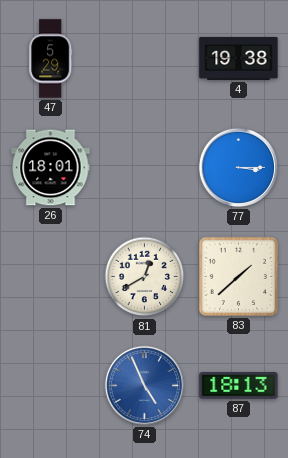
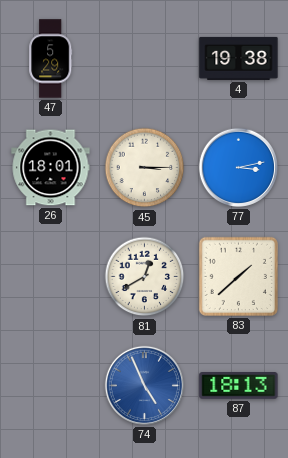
45: none -> 3:15 (145, 168)
77: 3:15 -> 3:13 (238, 167)
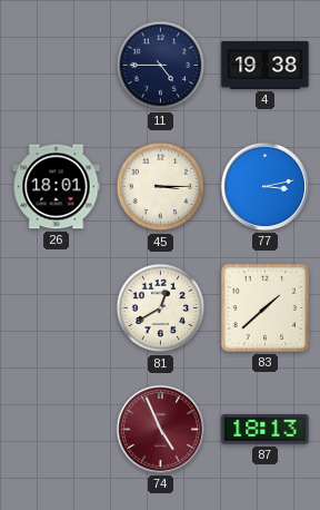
47: 5:29 -> none (51, 59)
11: none -> 4:45 (161, 66)
74 dial: blue -> burgundy (160, 429)
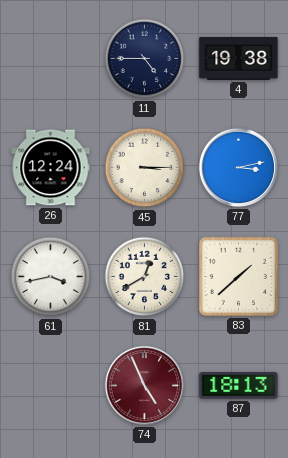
26: 18:01 -> 12:24 (51, 168)
61: none -> 3:43 (51, 277)
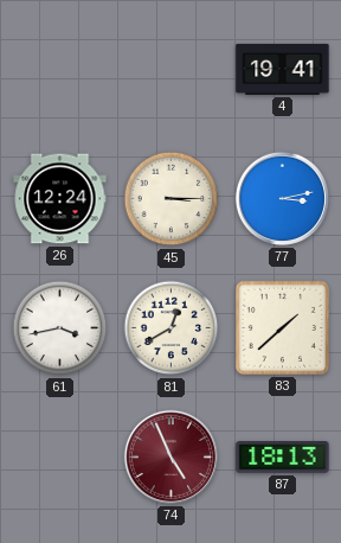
11: 4:45 -> none (145, 59)
4: 19:38 -> 19:41 (283, 69)
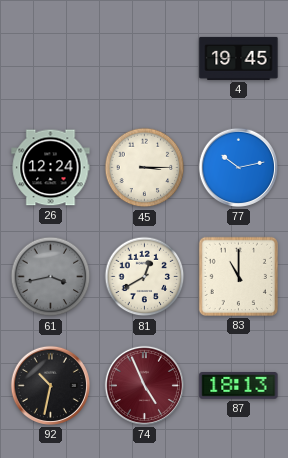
4: 19:41 -> 19:45 (239, 58)
77: 3:13 -> 10:13 (238, 167)
61 dial: white -> grey (51, 277)
83: 1:38 -> 11:00 (238, 276)
92: none -> 10:32 (50, 385)
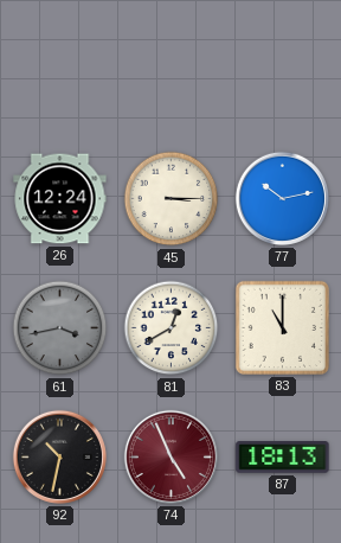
4: 19:45 -> none (239, 58)
